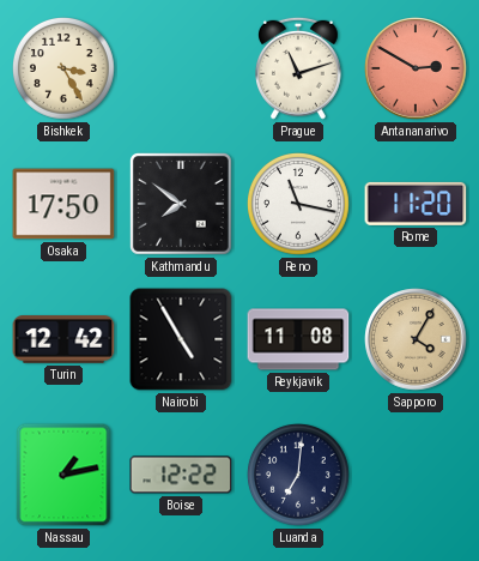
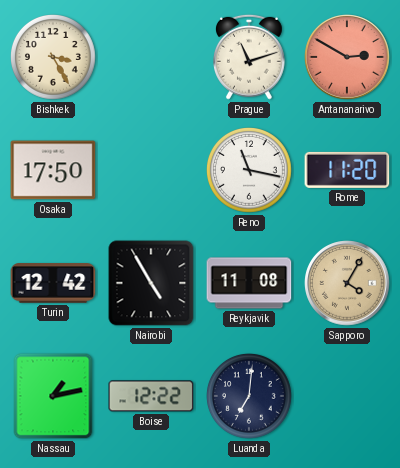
Kathmandu: 7:51 -> none (181, 204)
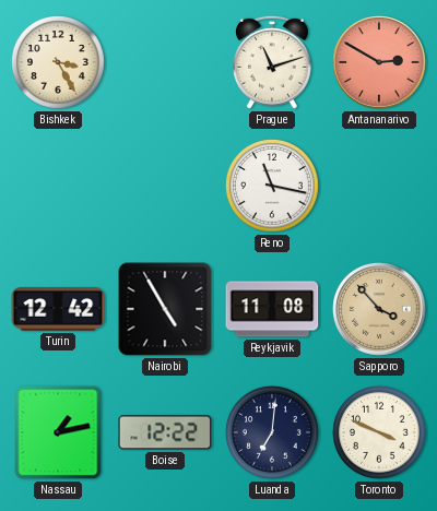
Osaka: 17:50 -> none (53, 170)
Rome: 11:20 -> none (347, 170)
Sapporo: 4:05 -> 3:53 (379, 309)
Toronto: none -> 3:49 (380, 433)
